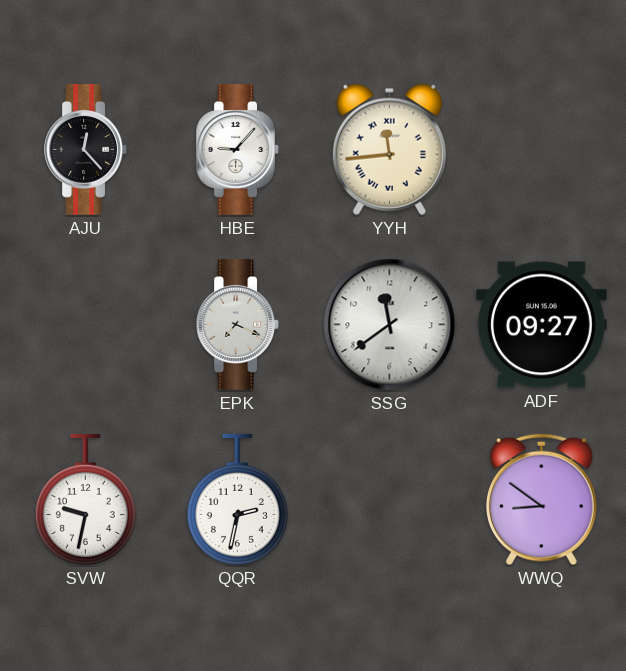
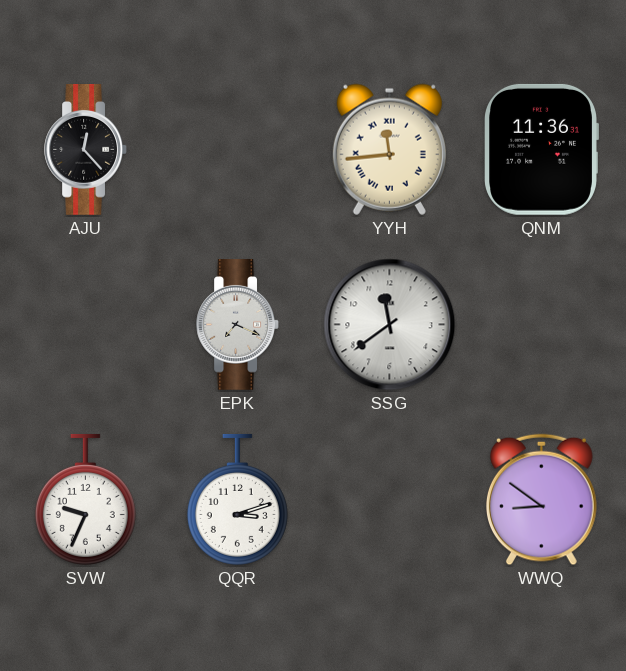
HBE: 9:07 -> none (237, 150)
QNM: none -> 11:36 (542, 149)
ADF: 09:27 -> none (541, 325)
SVW: 9:32 -> 9:34 (85, 499)
QQR: 2:32 -> 3:12 (237, 499)
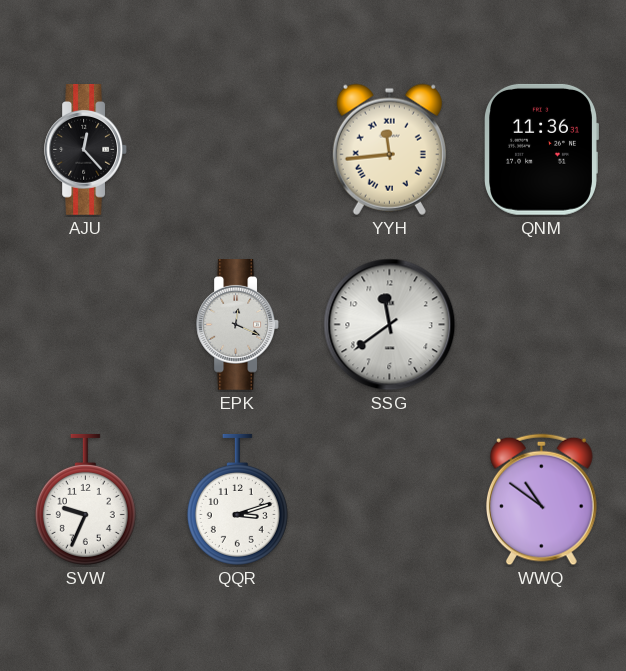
EPK: 7:19 -> 12:19 (237, 325)
WWQ: 8:51 -> 10:51 (542, 500)
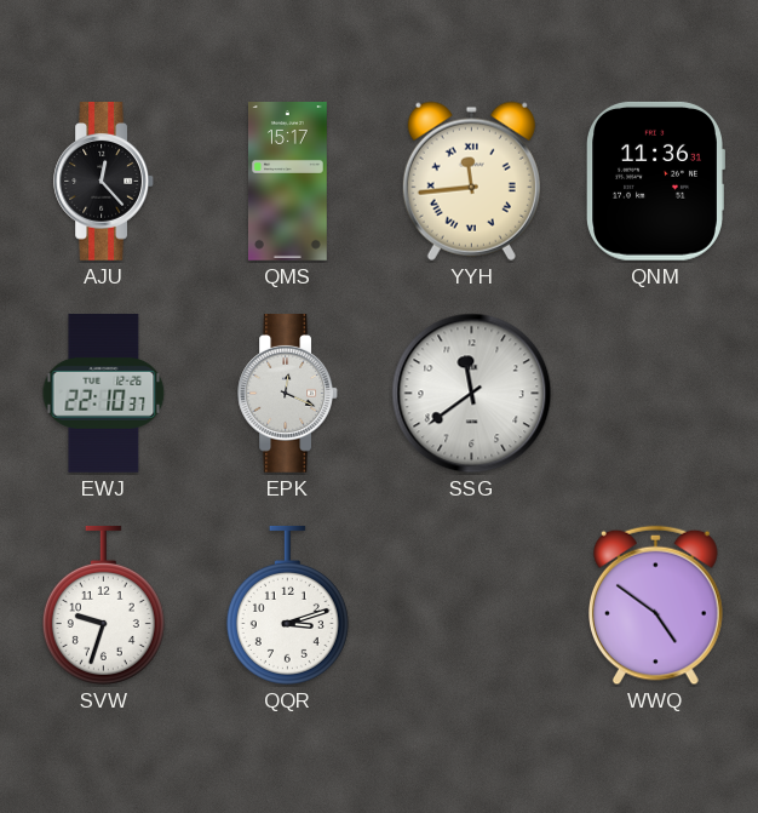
QMS: none -> 15:17 (287, 182)
EWJ: none -> 22:10 (104, 394)
SVW: 9:34 -> 9:33 (103, 605)
WWQ: 10:51 -> 4:51 (656, 606)
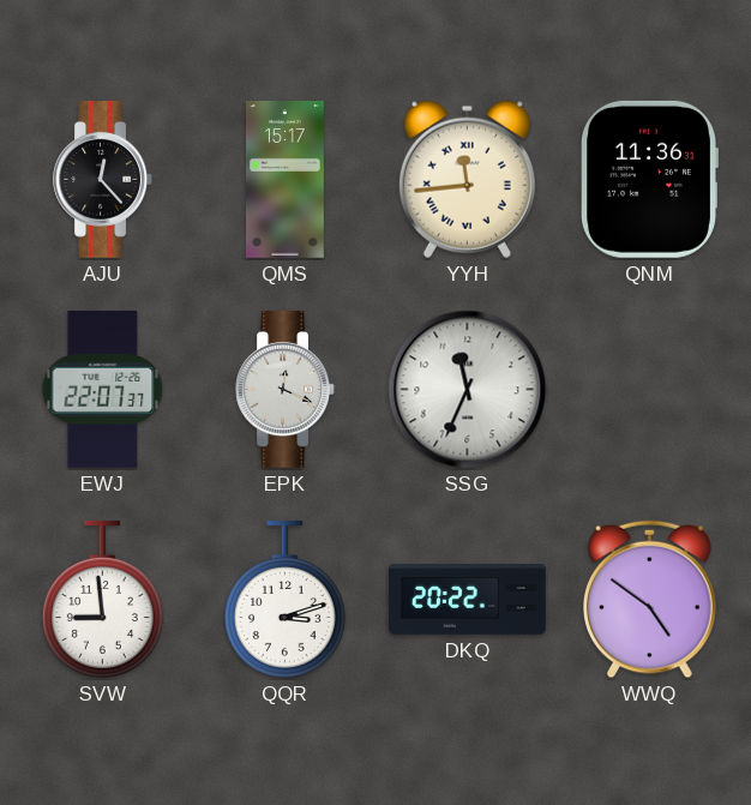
EWJ: 22:10 -> 22:07 (103, 390)
SSG: 11:39 -> 11:34 (468, 390)
SVW: 9:33 -> 8:59 (102, 599)
DKQ: none -> 20:22 (468, 600)
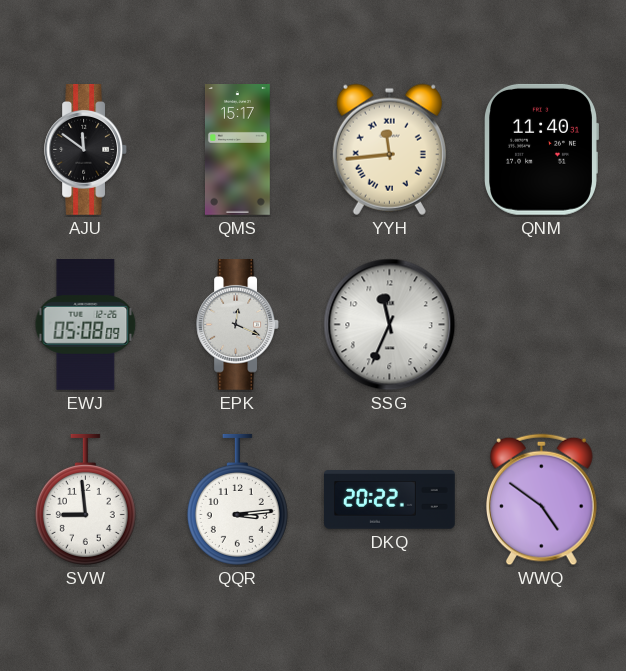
AJU: 12:23 -> 11:51 (85, 150)
QNM: 11:36 -> 11:40 (542, 149)
EWJ: 22:07 -> 05:08 (86, 325)
QQR: 3:12 -> 3:14 (237, 499)
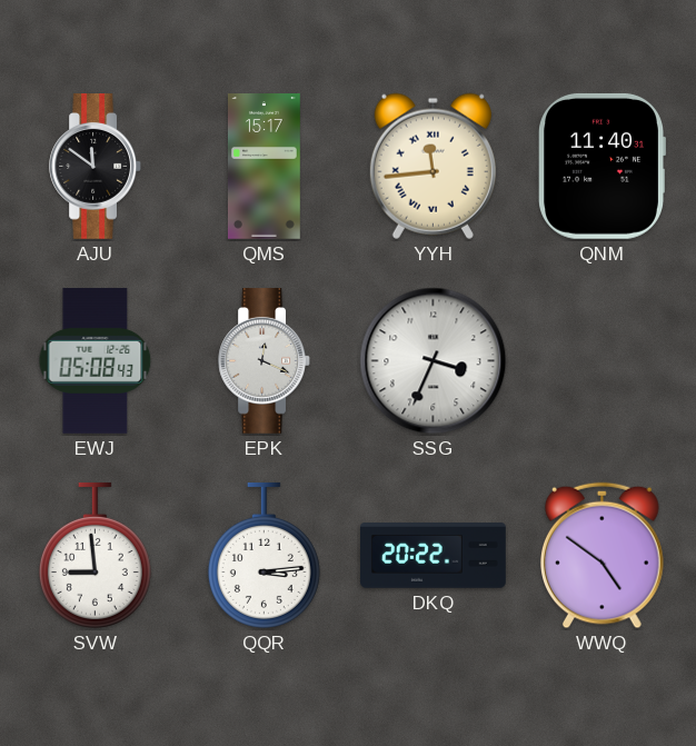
EWJ: 05:08:09 -> 05:08:43 (96, 361)
SSG: 11:34 -> 3:34 (434, 361)
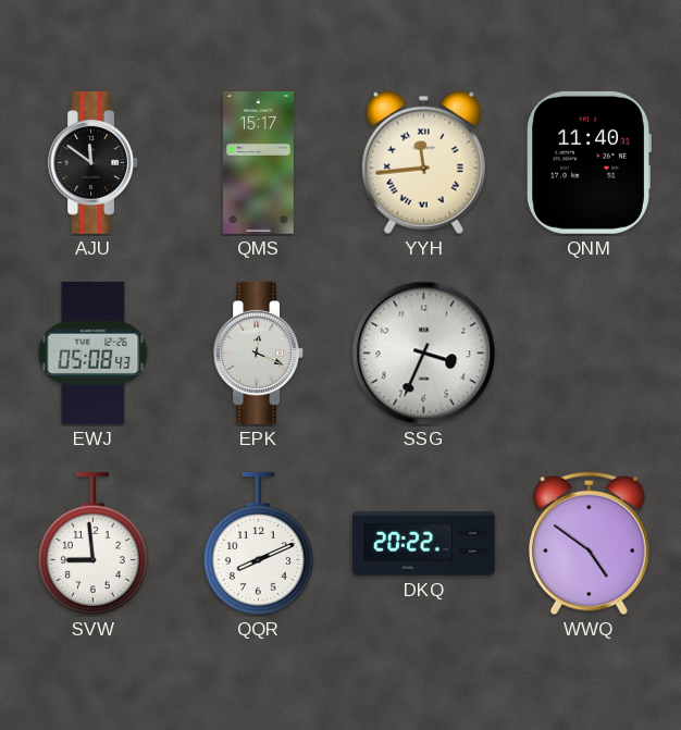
QQR: 3:14 -> 8:11 (258, 543)
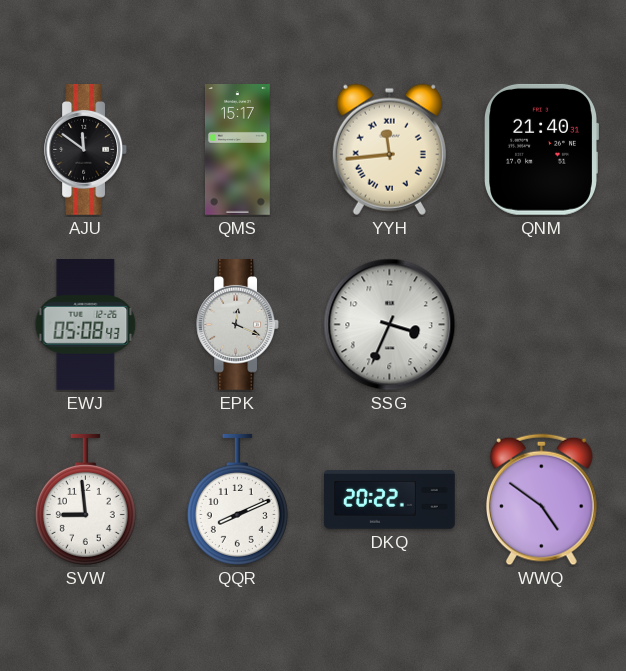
QNM: 11:40 -> 21:40 (542, 149)
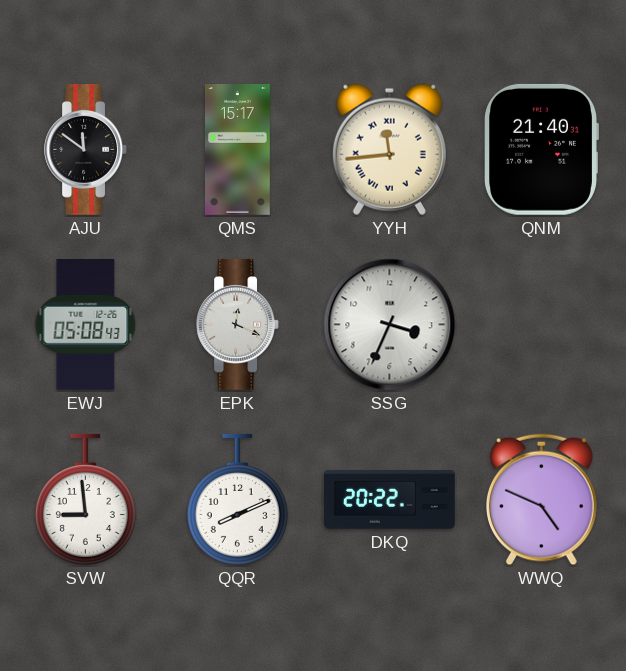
WWQ: 4:51 -> 4:49 (542, 500)
